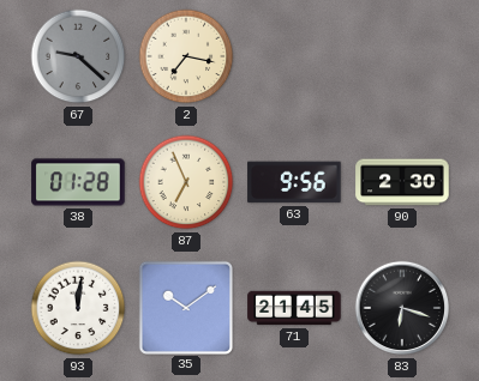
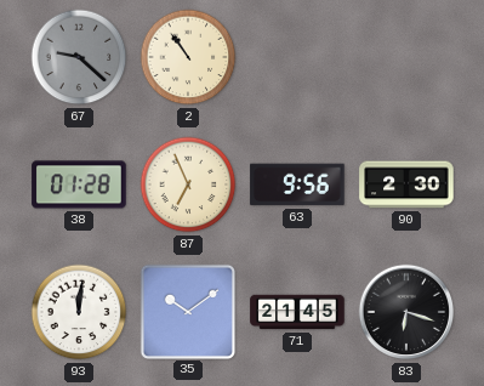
2: 7:17 -> 10:54 (188, 57)
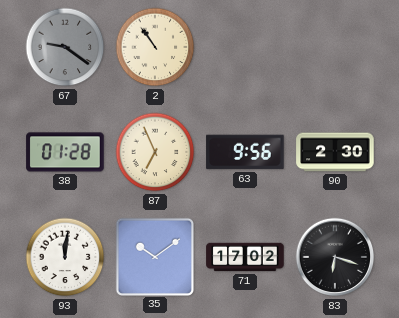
67: 9:22 -> 9:21 (65, 47)
71: 21:45 -> 17:02 (245, 257)
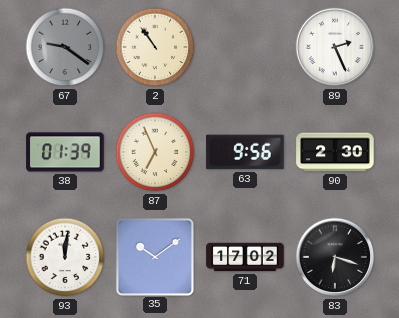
89: none -> 2:26 (335, 47)
38: 01:28 -> 01:39 (65, 152)
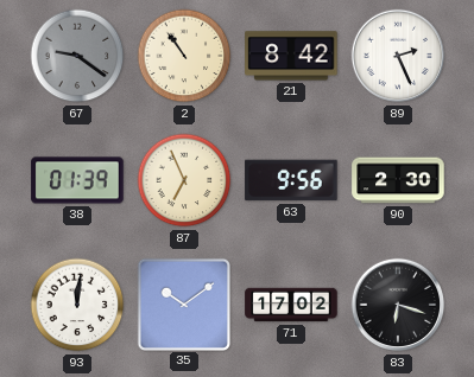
21: none -> 8:42 (291, 56)
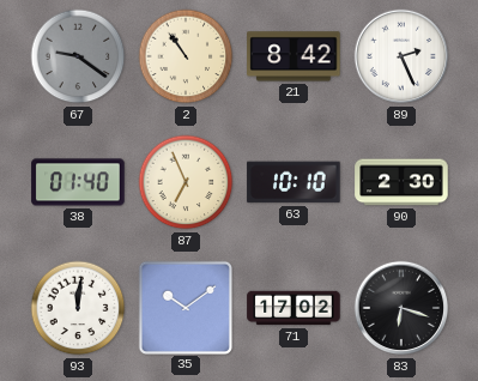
38: 01:39 -> 01:40 (78, 182)
63: 9:56 -> 10:10 (294, 182)
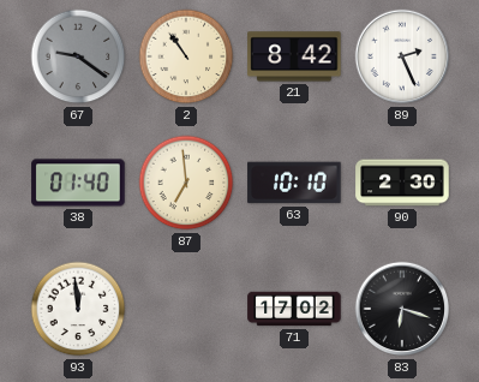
87: 6:56 -> 6:59 (186, 183)
93: 12:01 -> 11:59 (78, 309)
35: 10:09 -> none (184, 307)
